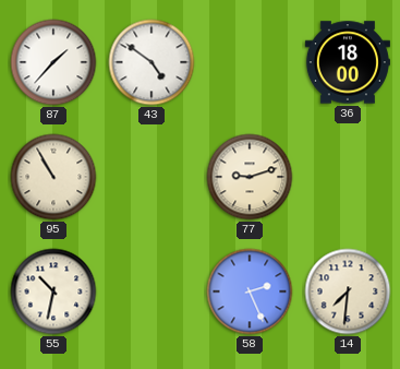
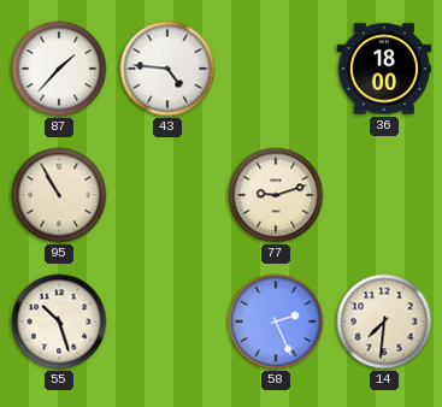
43: 4:51 -> 4:46 (167, 69)
55: 10:32 -> 10:27 (59, 322)
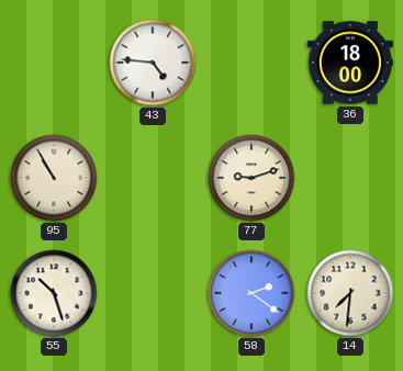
87: 1:37 -> none (59, 69)
58: 2:26 -> 2:21 (251, 293)
